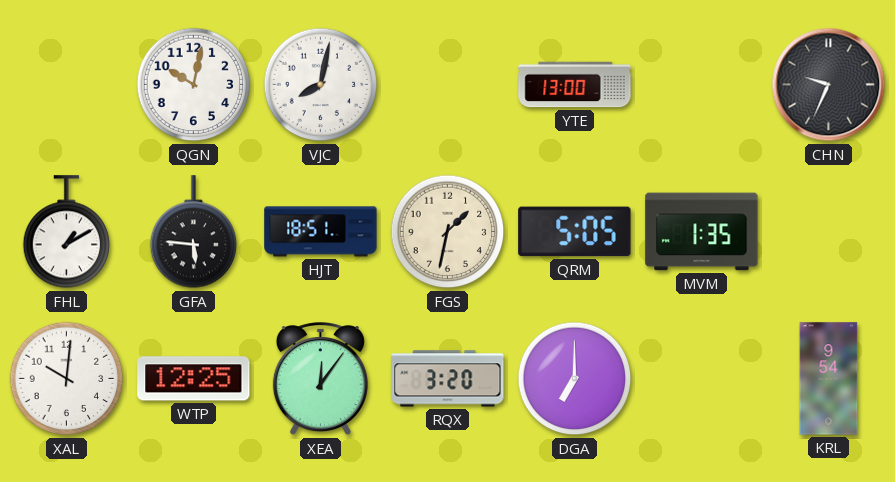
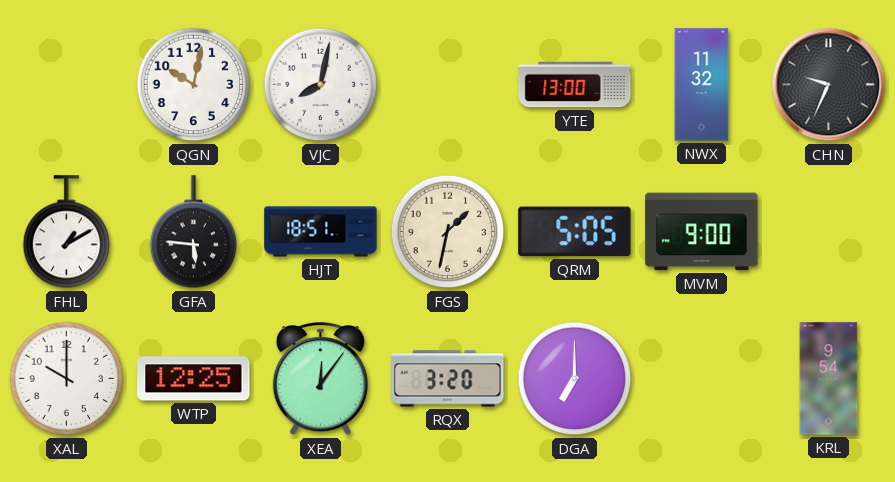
NWX: none -> 11:32 (702, 85)
MVM: 1:35 -> 9:00 (702, 232)
XAL: 10:01 -> 10:00 (67, 379)
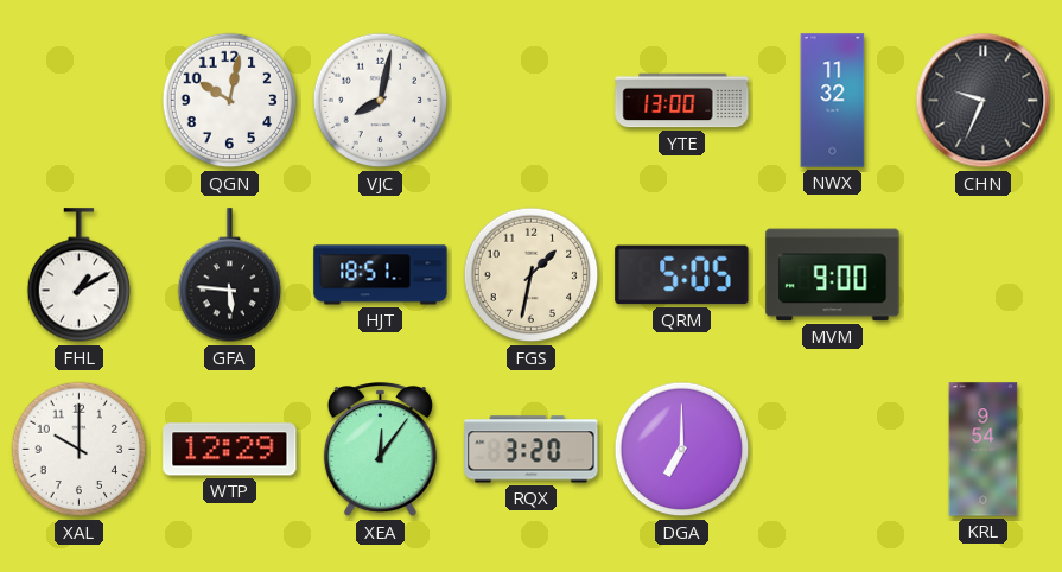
WTP: 12:25 -> 12:29 (230, 450)
